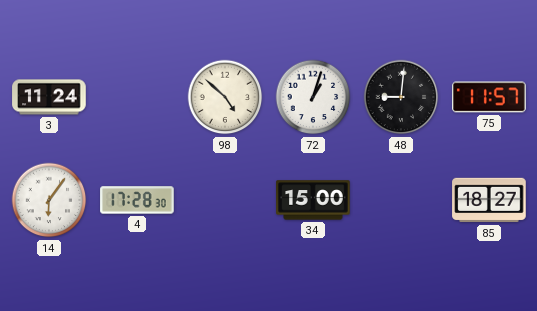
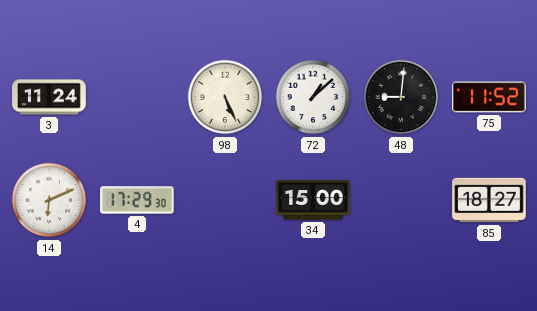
98: 4:52 -> 5:26 (225, 97)
72: 1:03 -> 1:08 (313, 97)
75: 11:57 -> 11:52 (489, 97)
14: 6:06 -> 6:11 (49, 200)
4: 17:28 -> 17:29 (137, 200)
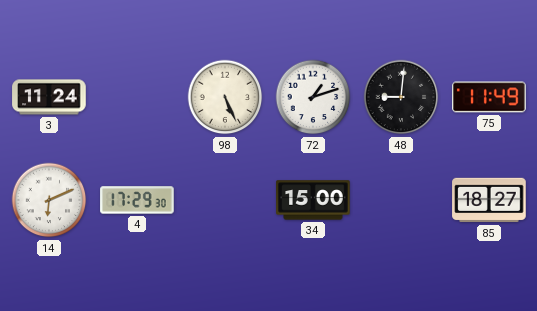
72: 1:08 -> 1:12 (313, 97)
75: 11:52 -> 11:49 (489, 97)
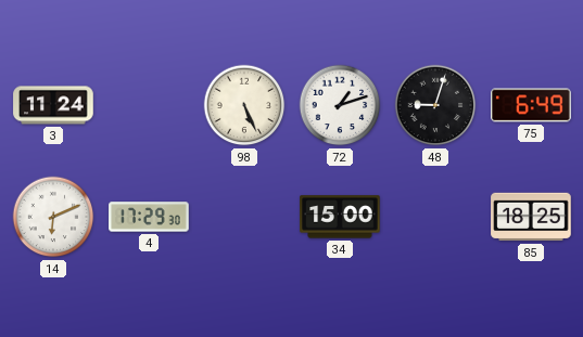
48: 9:01 -> 9:03 (435, 105)
75: 11:49 -> 6:49 (531, 105)
85: 18:27 -> 18:25 (531, 217)
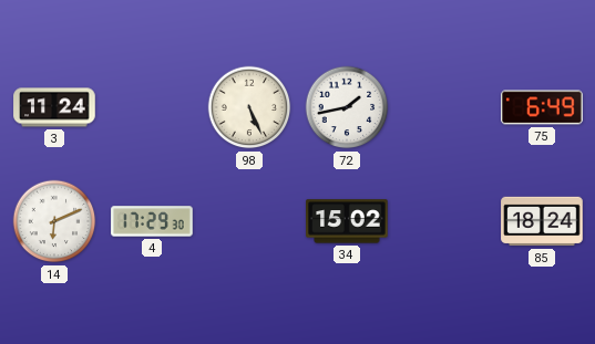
72: 1:12 -> 1:43 (347, 107)
48: 9:03 -> none (435, 105)
34: 15:00 -> 15:02 (347, 221)
85: 18:25 -> 18:24 (542, 221)
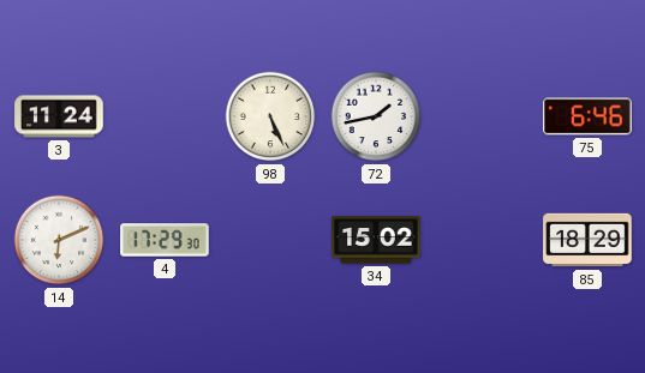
75: 6:49 -> 6:46 (587, 116)
85: 18:24 -> 18:29 (587, 240)
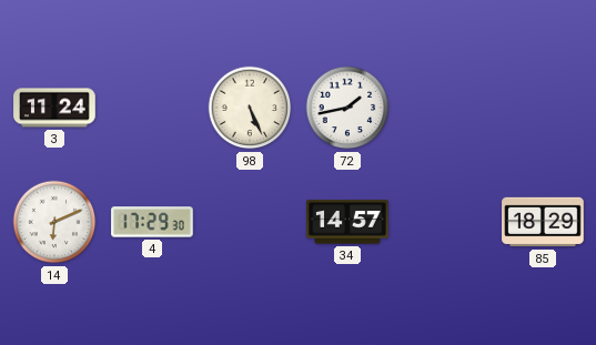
75: 6:46 -> none (587, 116)
34: 15:02 -> 14:57 (347, 222)
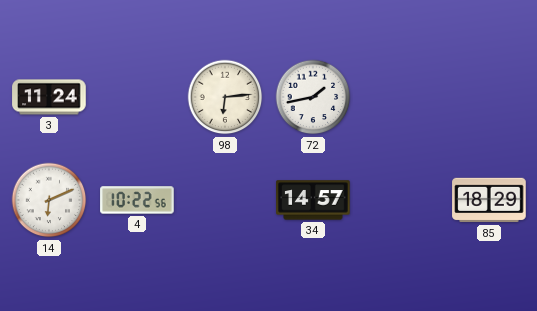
98: 5:26 -> 6:14 (225, 97)
4: 17:29 -> 10:22 (137, 200)
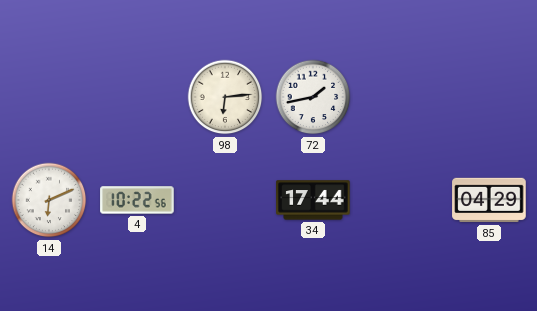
3: 11:24 -> none (49, 97)
34: 14:57 -> 17:44 (313, 200)
85: 18:29 -> 04:29 (489, 200)
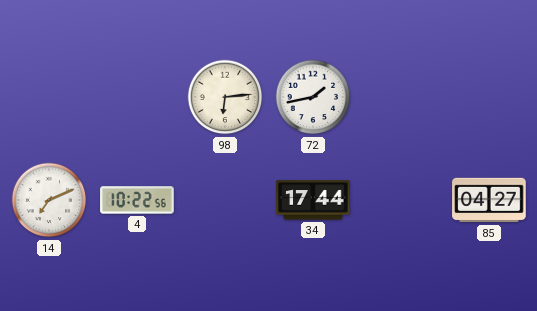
14: 6:11 -> 7:11 (49, 200)
85: 04:29 -> 04:27 (489, 200)
